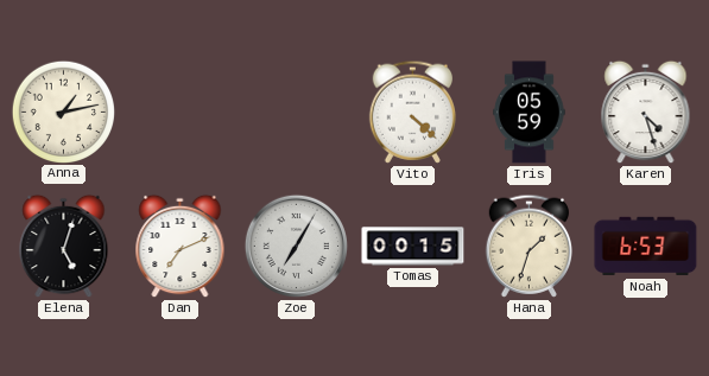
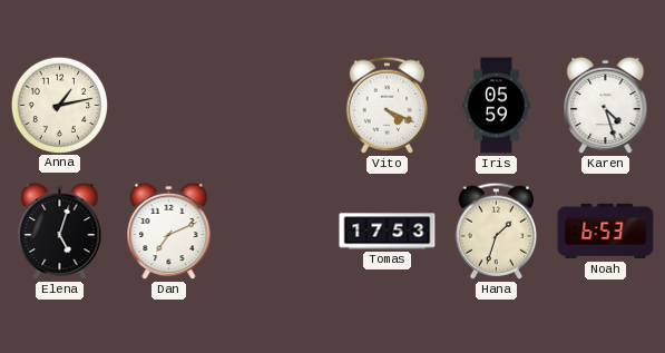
Vito: 4:22 -> 4:19 (388, 105)
Zoe: 7:05 -> none (296, 246)
Tomas: 00:15 -> 17:53 (388, 232)
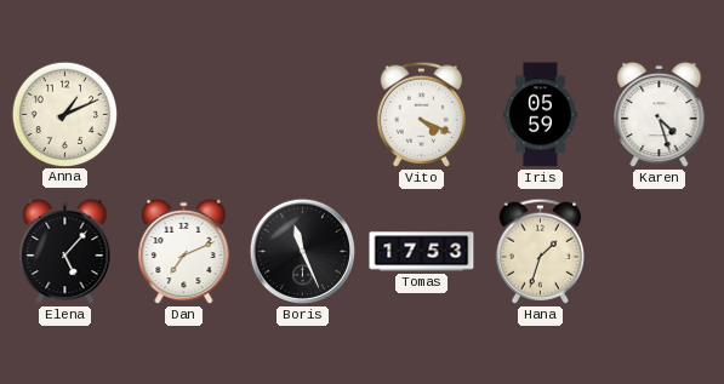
Anna: 1:13 -> 1:11 (64, 114)
Elena: 5:03 -> 5:07 (65, 252)
Boris: none -> 11:26 (302, 251)
Noah: 6:53 -> none (606, 232)
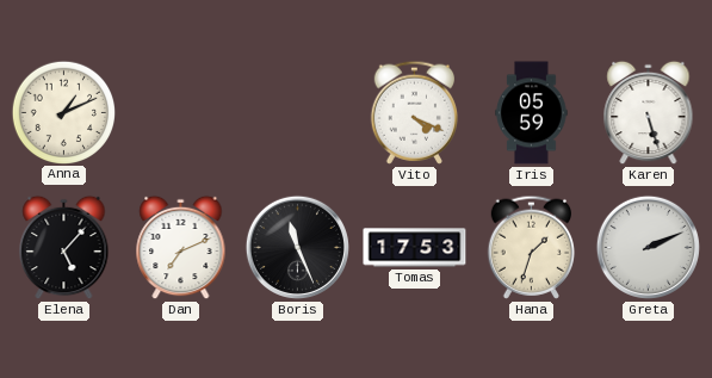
Karen: 4:27 -> 5:27 (649, 113)
Greta: none -> 2:11 (648, 247)
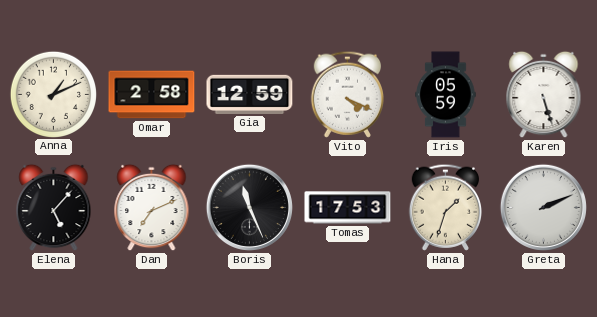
Omar: none -> 2:58 (152, 95)
Gia: none -> 12:59 (250, 94)
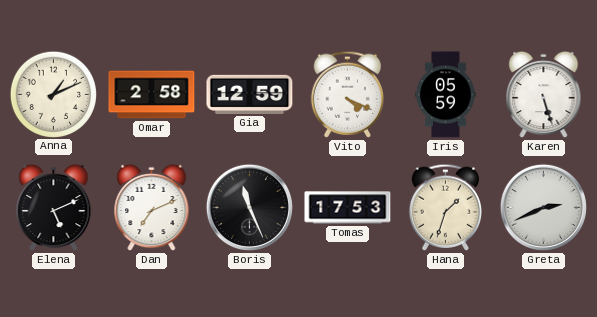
Elena: 5:07 -> 5:11 (54, 208)
Greta: 2:11 -> 2:41 (543, 207)
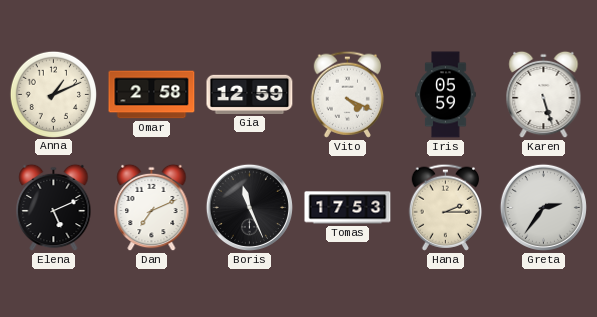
Hana: 1:33 -> 2:15 (446, 207)
Greta: 2:41 -> 2:36 (543, 207)
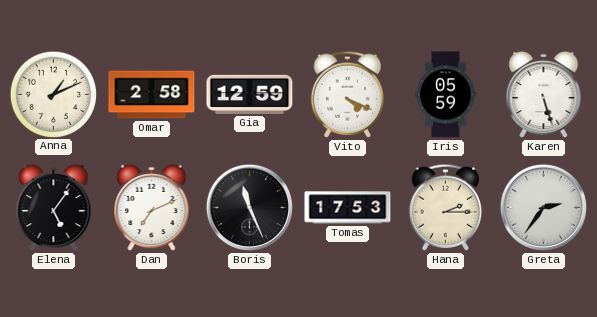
Elena: 5:11 -> 5:06 (54, 208)
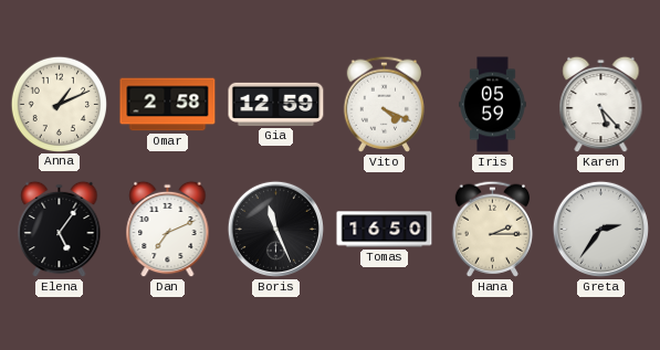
Karen: 5:27 -> 5:23 (601, 105)
Tomas: 17:53 -> 16:50 (385, 230)
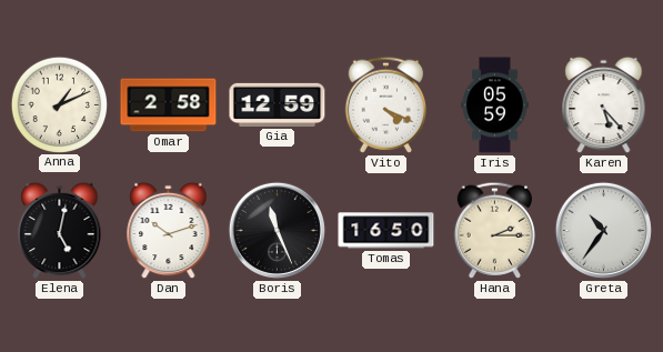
Elena: 5:06 -> 5:02 (60, 231)
Dan: 7:11 -> 10:12 (169, 231)
Greta: 2:36 -> 10:36 (603, 230)
